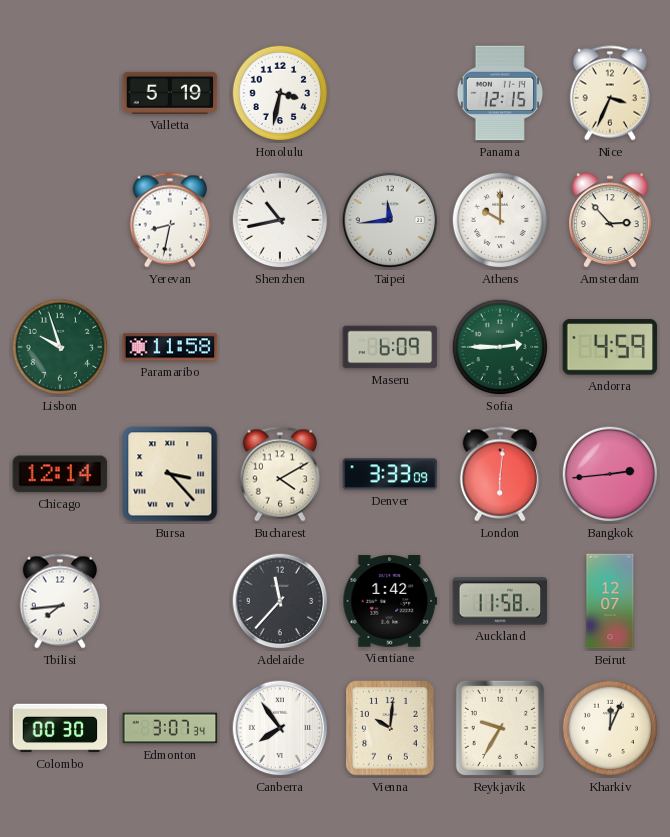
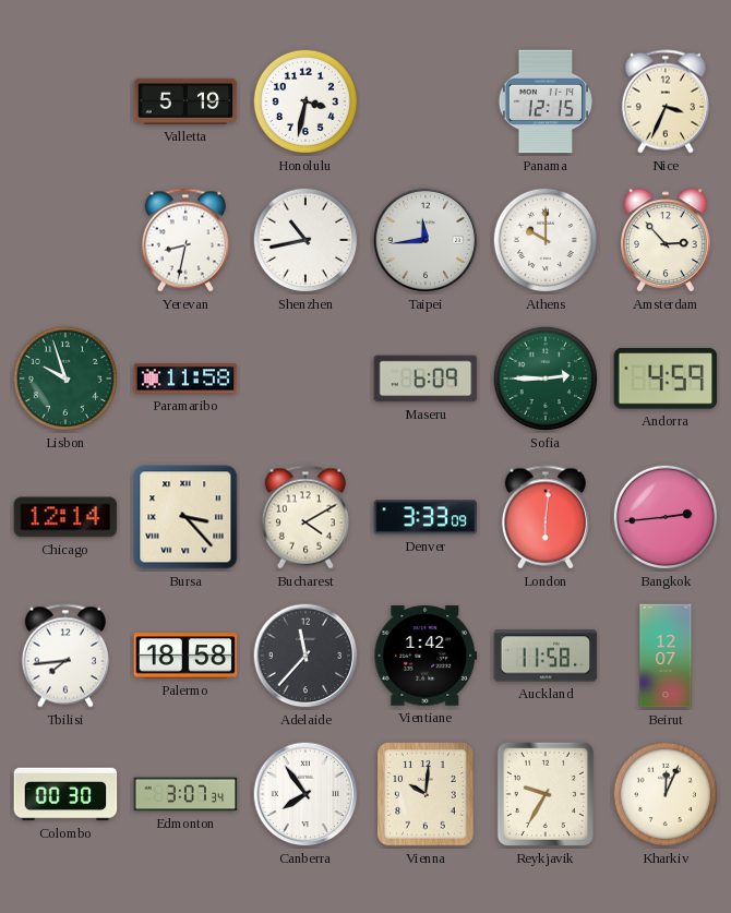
Palermo: none -> 18:58 (185, 656)
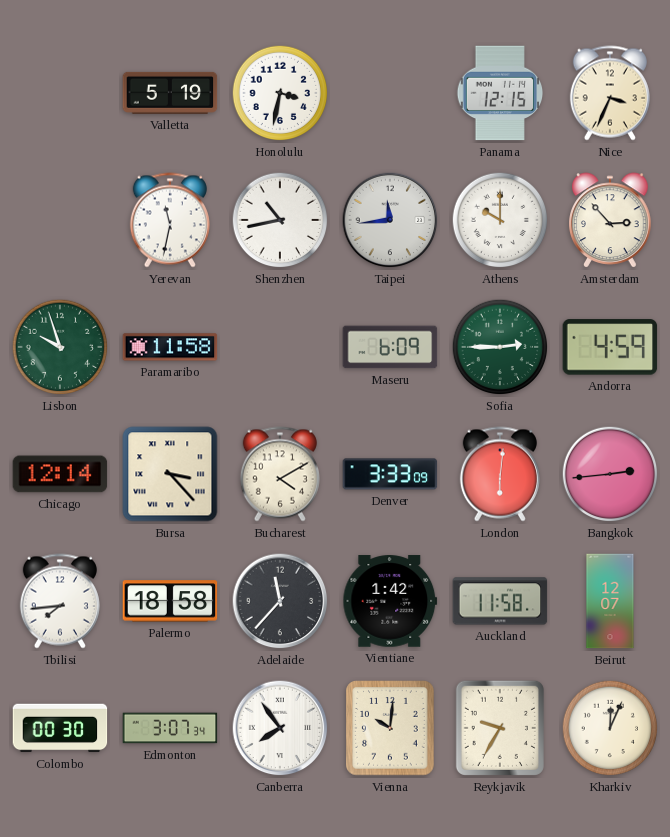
Yerevan: 8:32 -> 11:32 (170, 220)
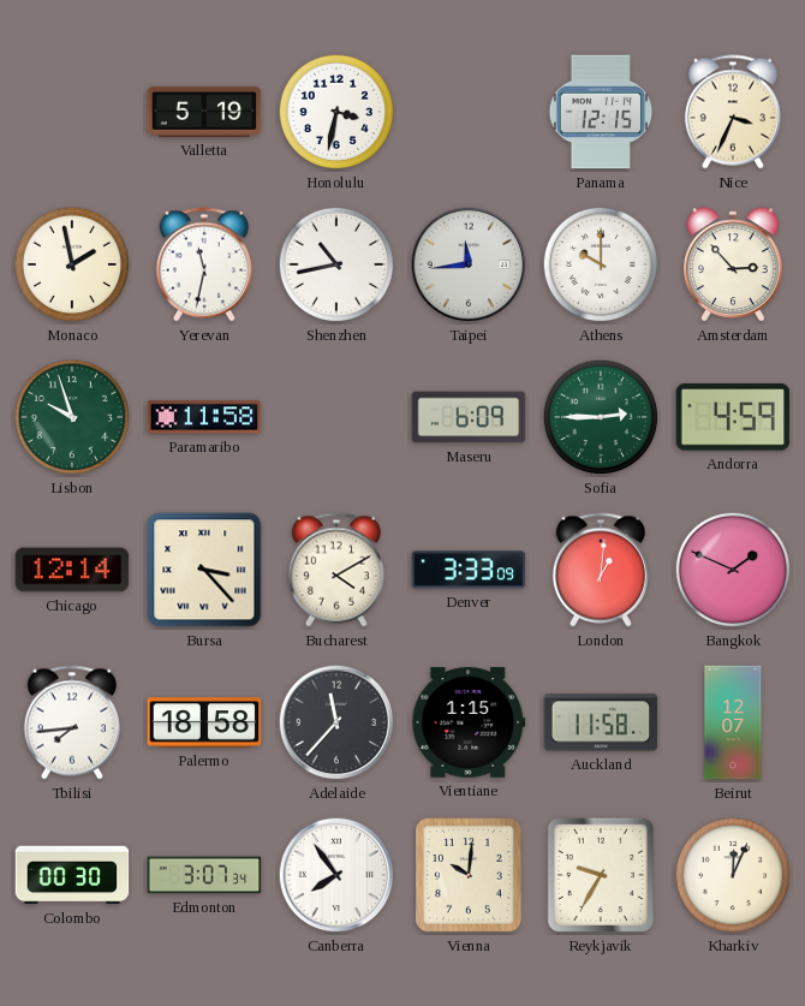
Monaco: none -> 1:58 (72, 264)
London: 6:01 -> 1:01 (601, 570)
Bangkok: 2:44 -> 1:49 (733, 570)
Vientiane: 1:42 -> 1:15 (469, 722)
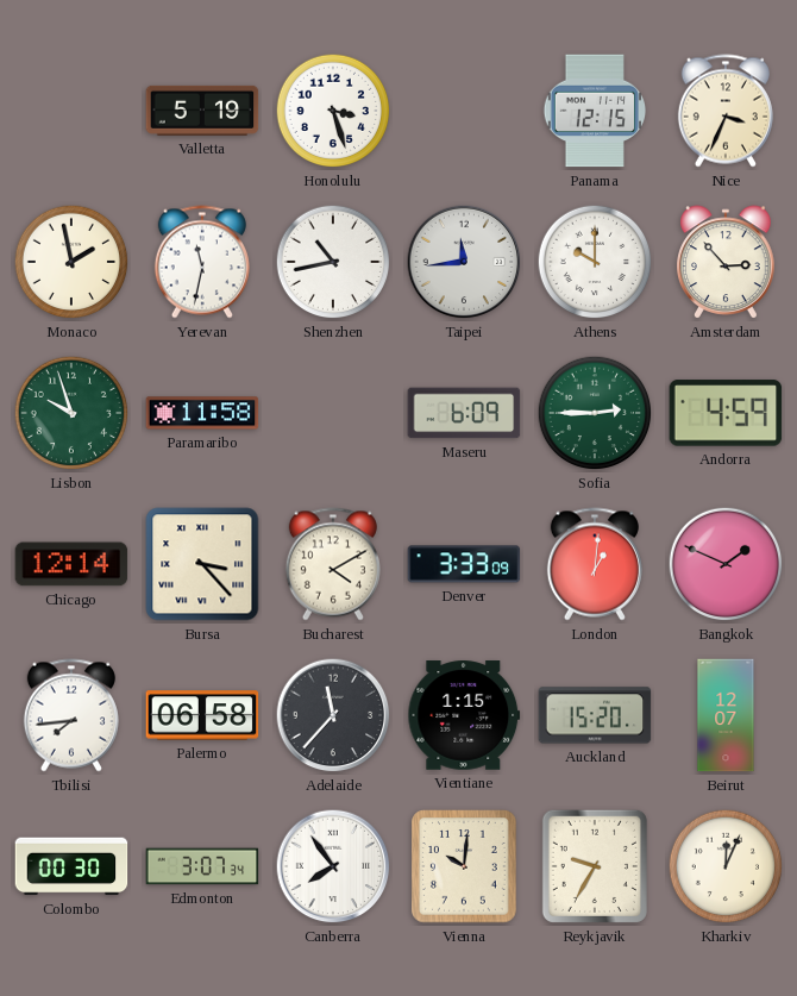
Honolulu: 3:32 -> 3:27 (333, 111)
Palermo: 18:58 -> 06:58 (202, 715)
Auckland: 11:58 -> 15:20 (595, 715)
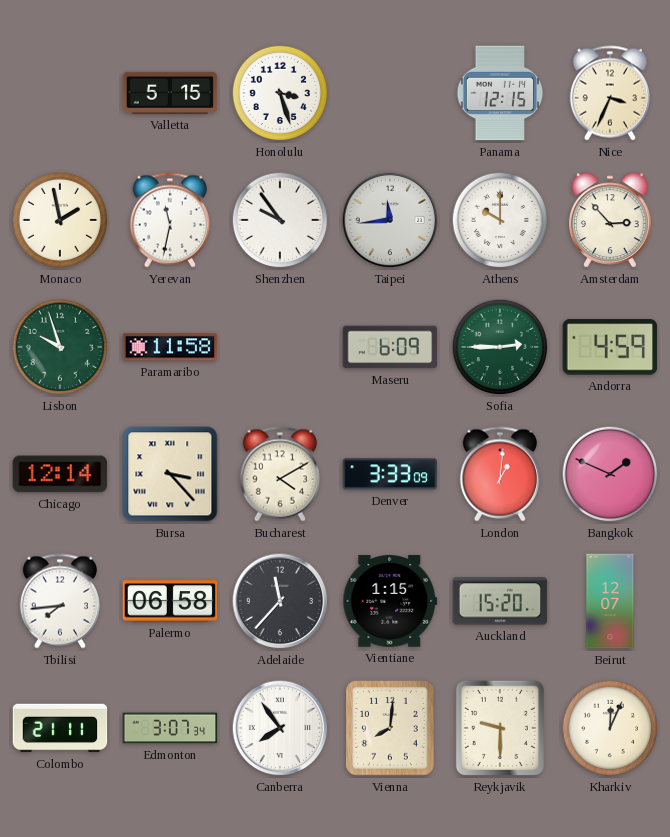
Valletta: 5:19 -> 5:15 (170, 93)
Shenzhen: 10:43 -> 9:54 (280, 220)
Colombo: 00:30 -> 21:11 (60, 728)
Vienna: 10:01 -> 8:01 (390, 728)
Reykjavik: 9:35 -> 9:30 (500, 728)
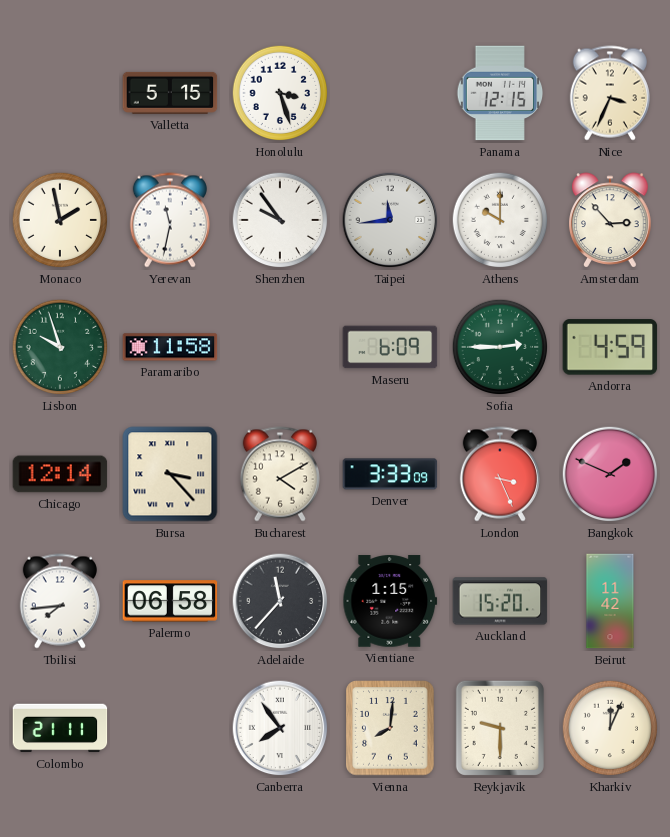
London: 1:01 -> 3:26 (500, 474)
Beirut: 12:07 -> 11:42 (610, 601)
Edmonton: 3:07 -> none (170, 728)
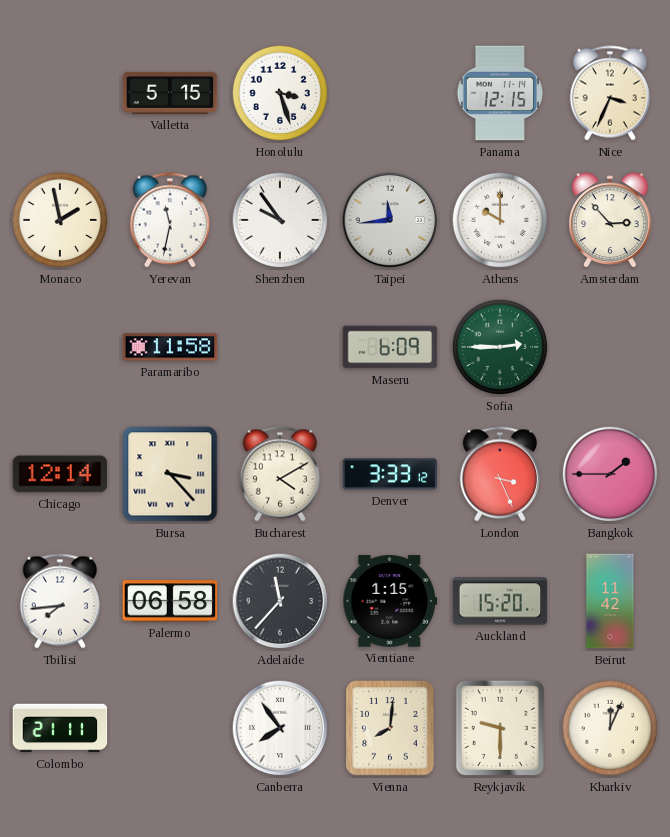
Lisbon: 9:57 -> none (60, 347)
Andorra: 4:59 -> none (610, 347)
Denver: 3:33:09 -> 3:33:12 (390, 474)
Bangkok: 1:49 -> 1:45 (610, 474)
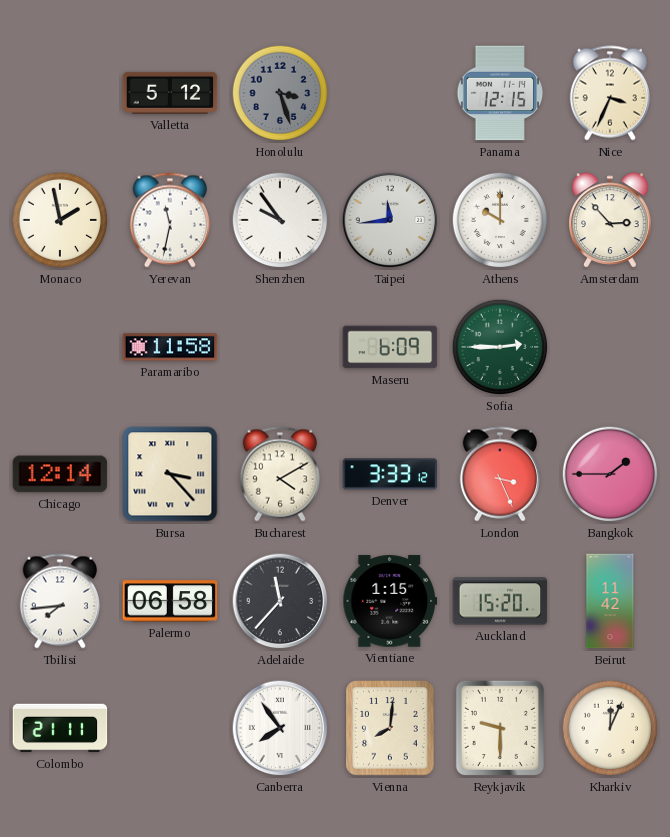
Valletta: 5:15 -> 5:12 (170, 93)
Honolulu dial: white -> grey (280, 93)
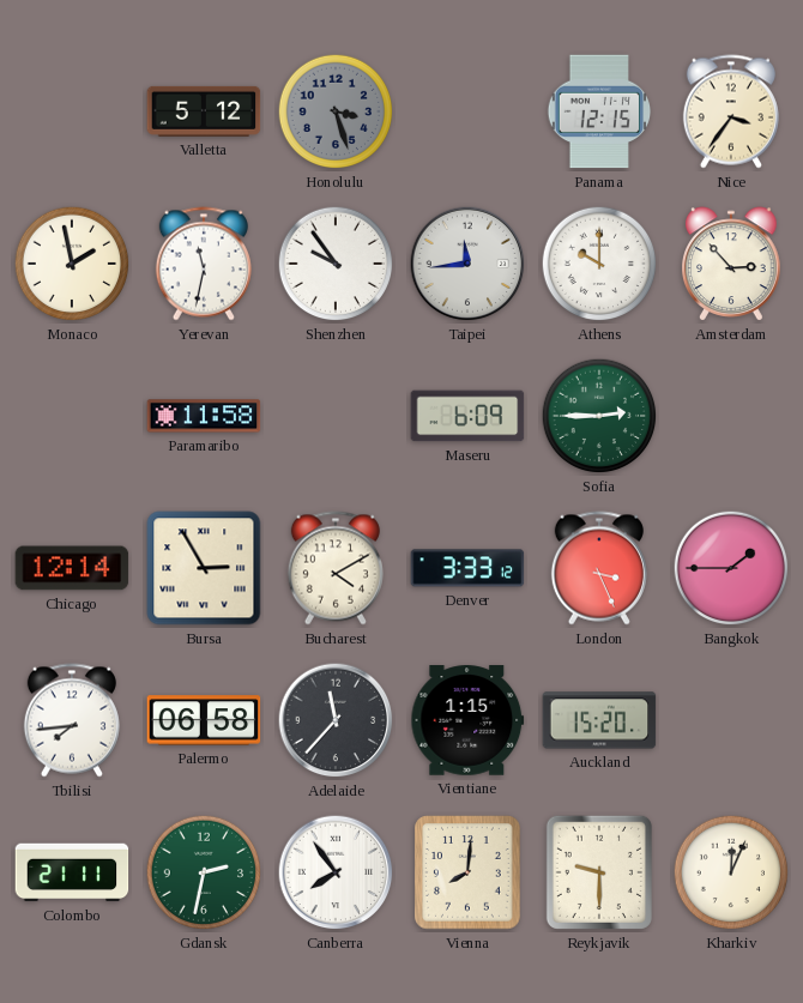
Nice: 3:34 -> 3:36 (731, 111)
Bursa: 3:23 -> 2:55 (204, 568)
Beirut: 11:42 -> none (610, 601)
Gdansk: none -> 2:32 (204, 872)
